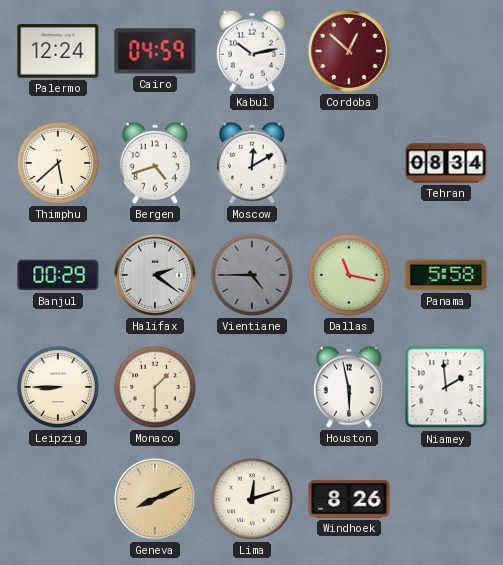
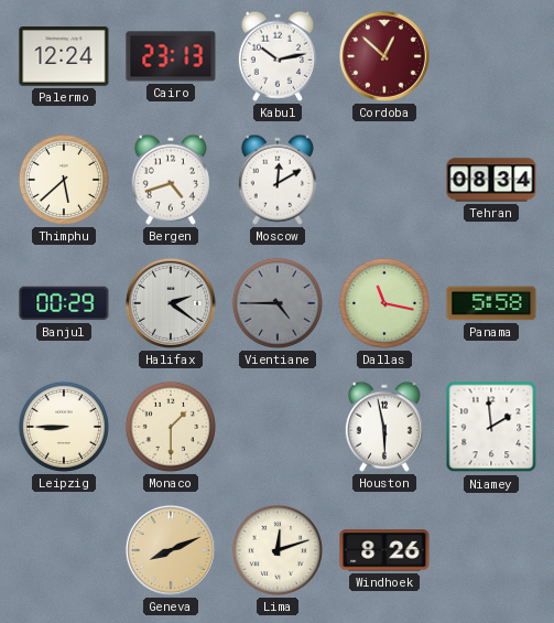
Cairo: 04:59 -> 23:13 (171, 56)
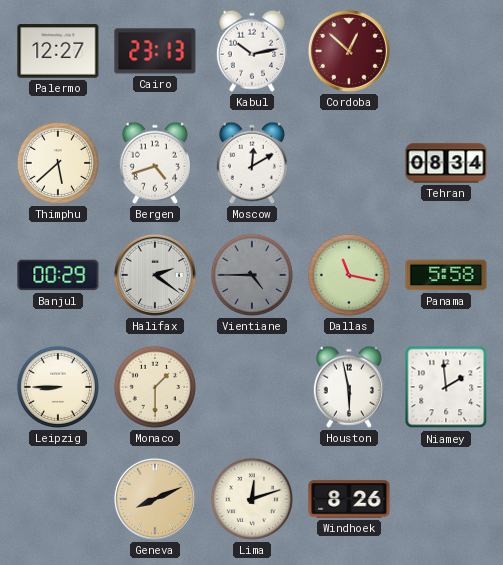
Palermo: 12:24 -> 12:27 (58, 51)
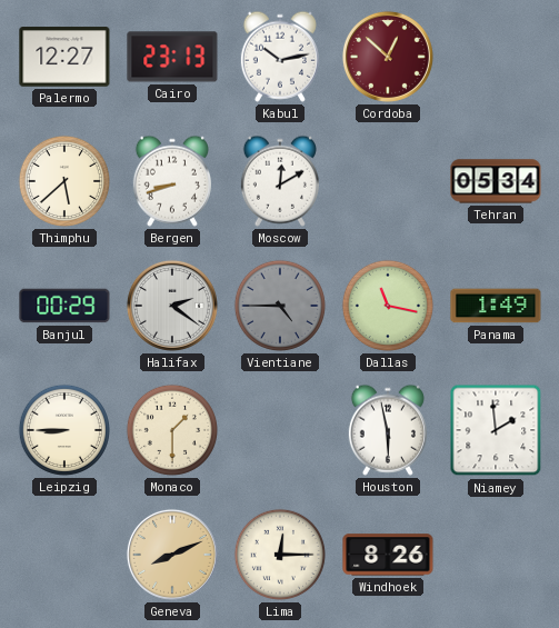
Bergen: 4:42 -> 8:42 (172, 181)
Tehran: 08:34 -> 05:34 (496, 181)
Panama: 5:58 -> 1:49 (496, 306)
Lima: 12:12 -> 12:15 (280, 555)
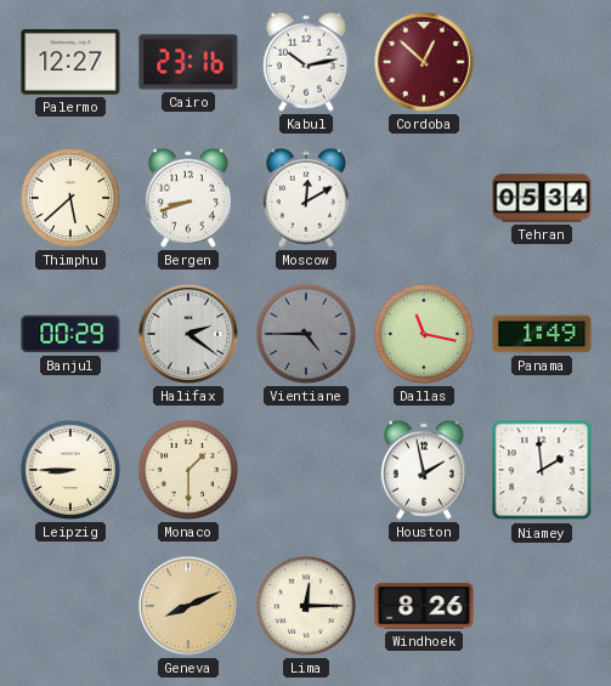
Cairo: 23:13 -> 23:16 (188, 62)
Houston: 5:58 -> 1:58 (424, 470)
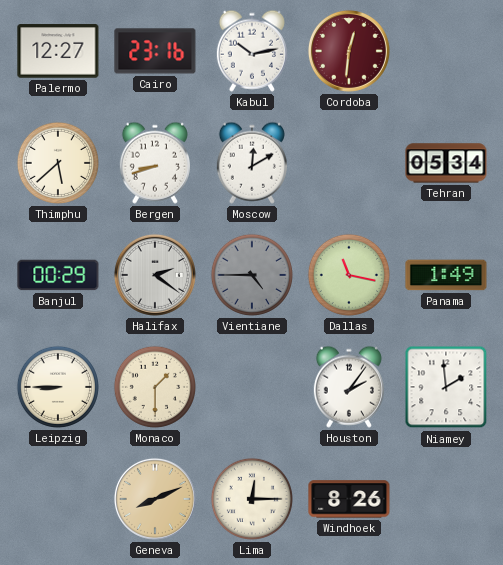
Cordoba: 12:52 -> 12:31 (349, 51)
Houston: 1:58 -> 2:06 (349, 387)
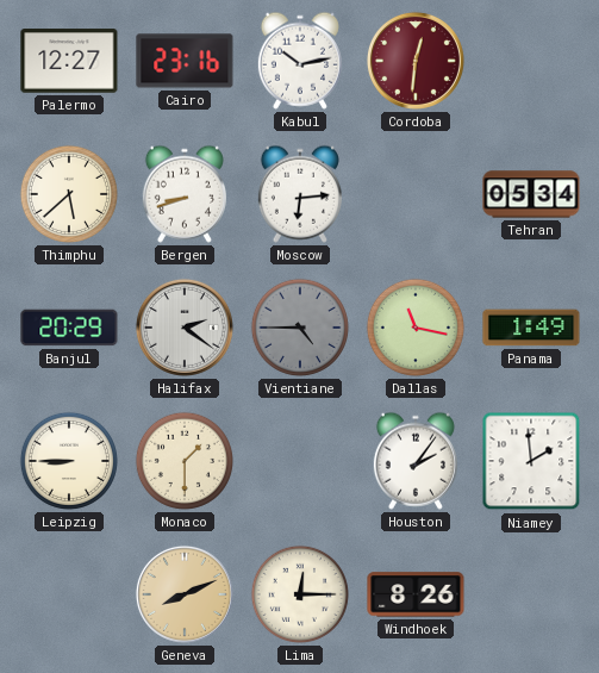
Moscow: 12:10 -> 6:14 (300, 194)
Banjul: 00:29 -> 20:29 (69, 328)
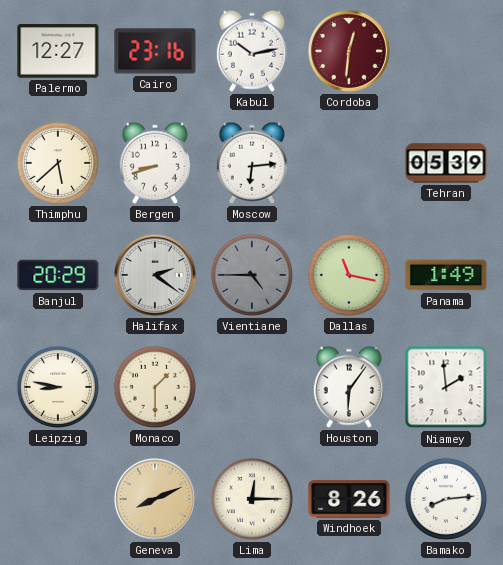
Tehran: 05:34 -> 05:39 (446, 163)
Leipzig: 8:45 -> 8:47 (58, 387)
Houston: 2:06 -> 6:06 (349, 387)
Bamako: none -> 8:14 (446, 499)
